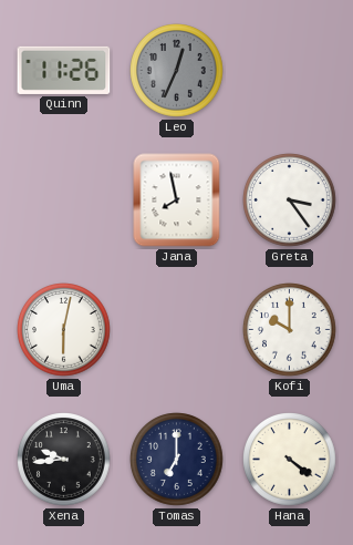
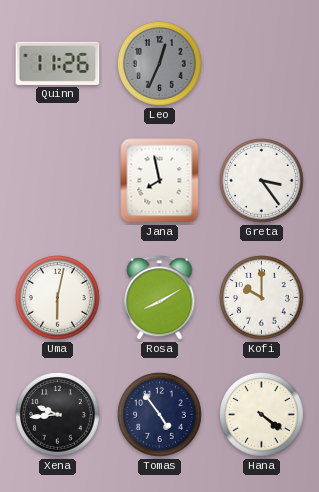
Rosa: none -> 8:10 (160, 298)
Tomas: 7:00 -> 4:54 (160, 415)
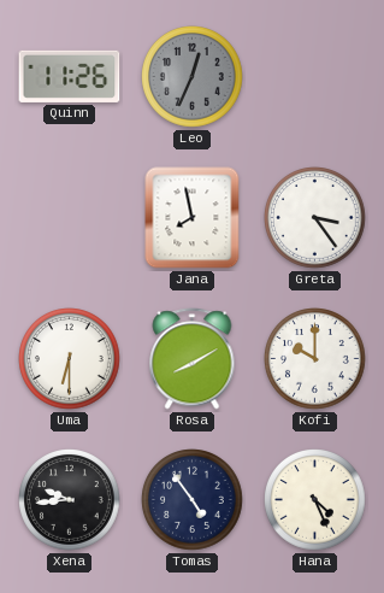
Uma: 6:02 -> 6:30 (70, 359)
Hana: 4:21 -> 4:26 (315, 500)
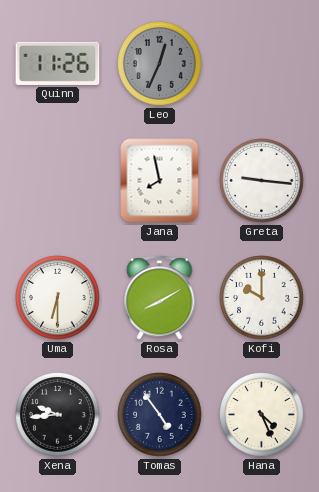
Greta: 3:24 -> 9:16 (262, 181)
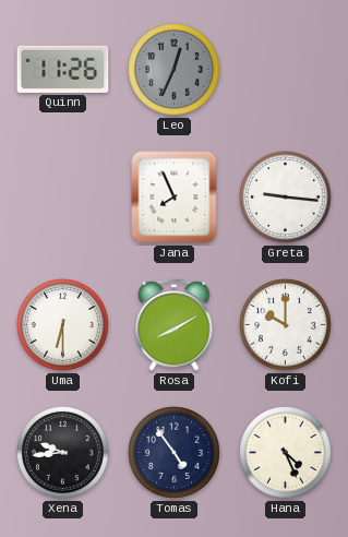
Jana: 7:58 -> 7:56 (175, 198)
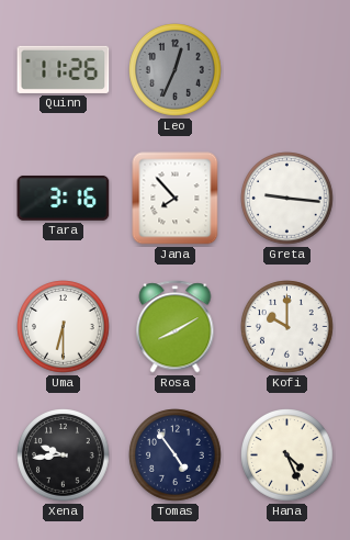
Tara: none -> 3:16 (64, 198)
Jana: 7:56 -> 7:53 (176, 199)
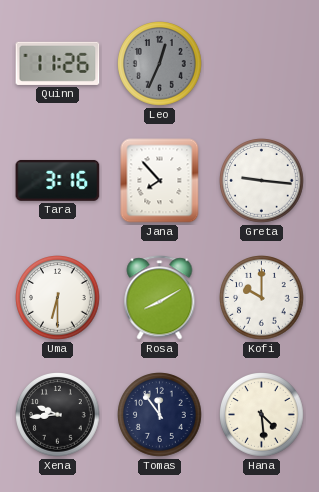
Tomas: 4:54 -> 11:54 (160, 415)
Hana: 4:26 -> 4:29 (262, 415)
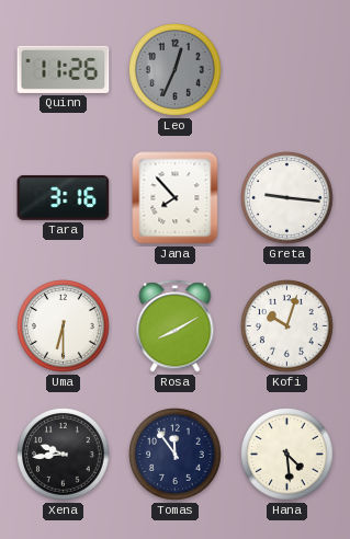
Kofi: 10:00 -> 10:03 (287, 326)
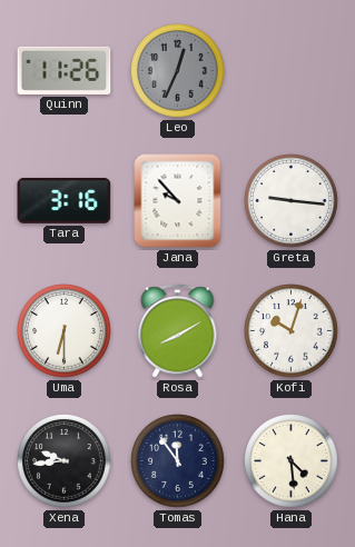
Jana: 7:53 -> 9:53 (178, 201)
